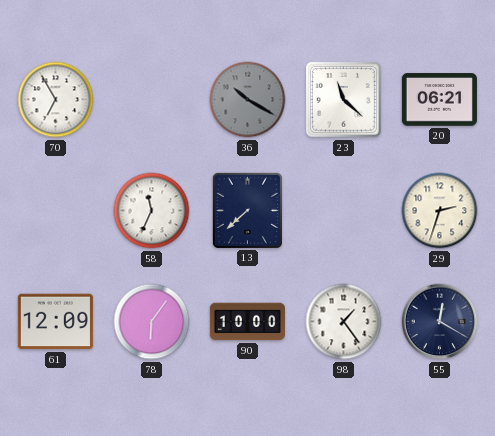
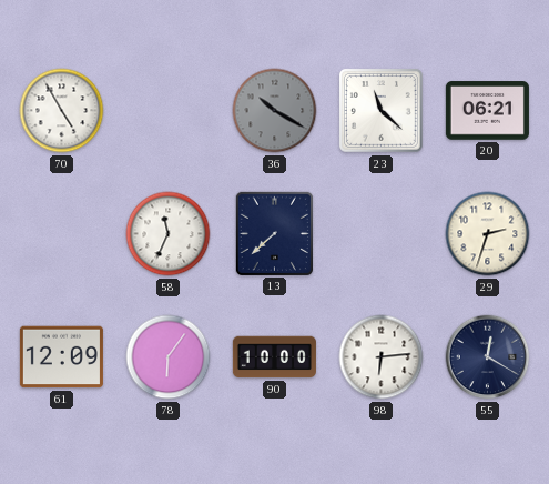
70: 6:55 -> 4:55 (62, 111)
98: 1:24 -> 6:14 (382, 357)
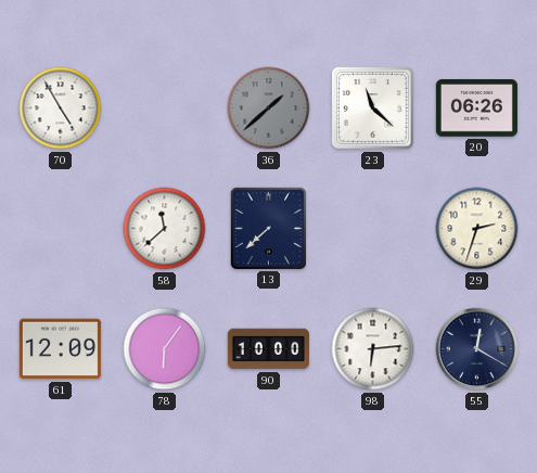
36: 10:20 -> 1:38 (269, 108)
20: 06:21 -> 06:26 (476, 108)
58: 11:34 -> 11:38 (165, 229)
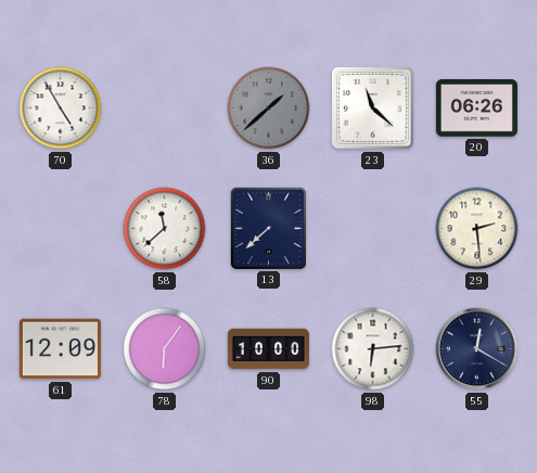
29: 2:33 -> 2:29 (477, 229)
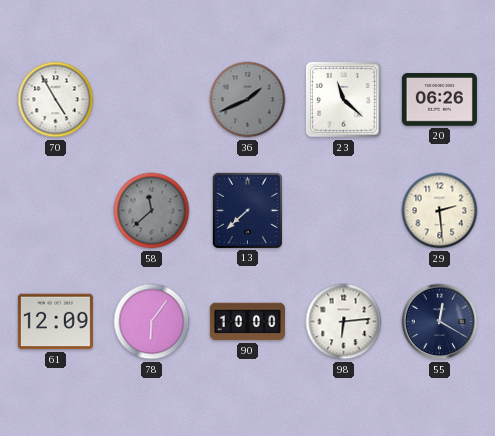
36: 1:38 -> 1:41 (248, 100)
58 dial: white -> grey (152, 211)
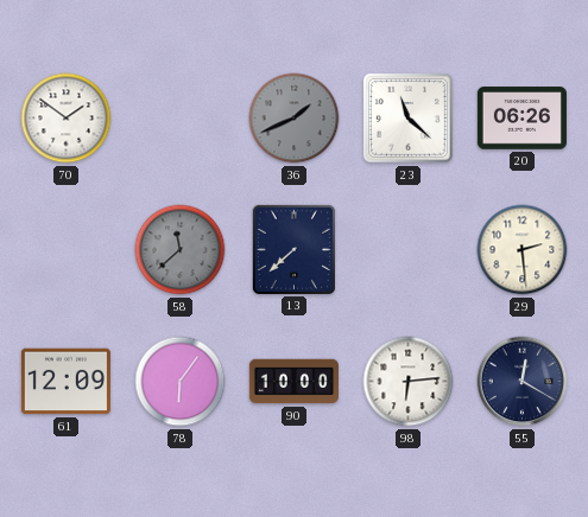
70: 4:55 -> 1:51 (67, 119)
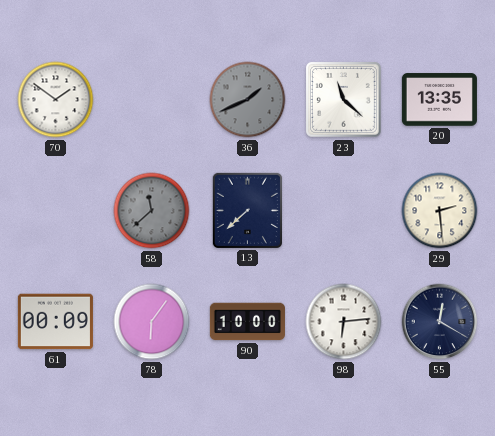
20: 06:26 -> 13:35 (439, 100)
61: 12:09 -> 00:09 (55, 322)
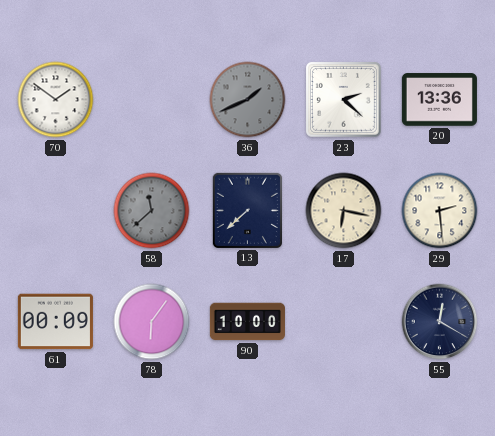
23: 11:22 -> 2:22 (343, 99)
20: 13:35 -> 13:36 (439, 100)
17: none -> 6:17 (344, 211)
98: 6:14 -> none (344, 322)
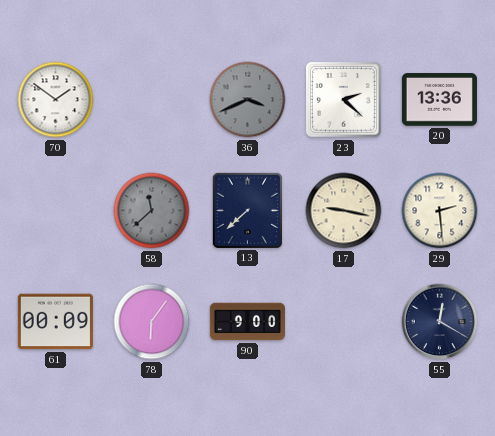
36: 1:41 -> 3:41 (248, 100)
17: 6:17 -> 9:17 (344, 211)
90: 10:00 -> 9:00 (247, 322)
